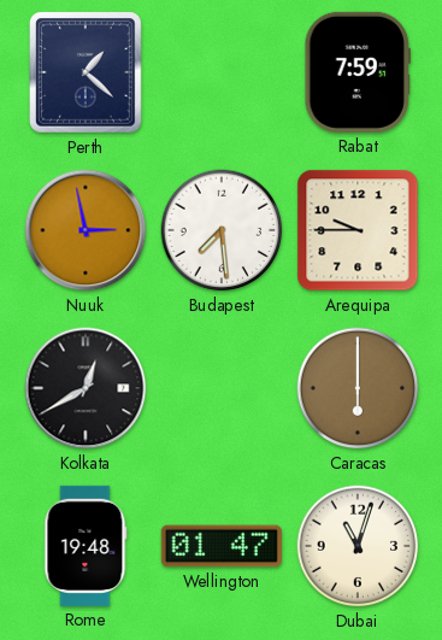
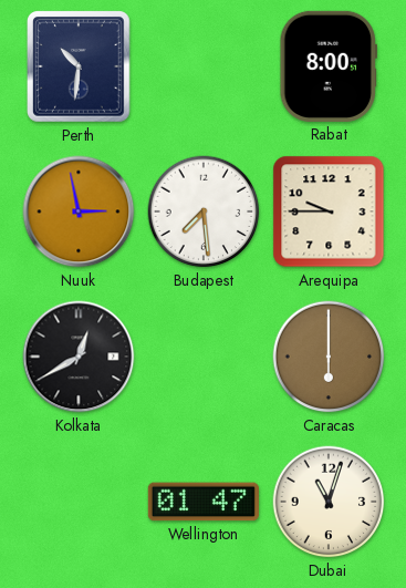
Perth: 1:22 -> 10:31 (80, 66)
Rabat: 7:59 -> 8:00 (327, 66)
Rome: 19:48 -> none (86, 546)
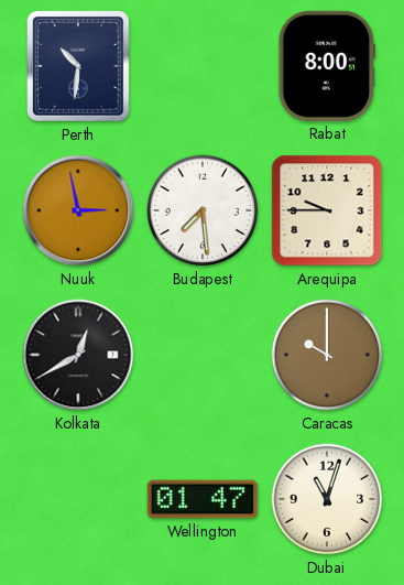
Caracas: 6:00 -> 10:00 (327, 355)
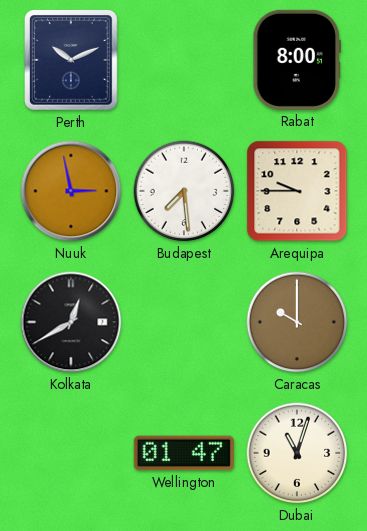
Perth: 10:31 -> 10:11 (72, 60)
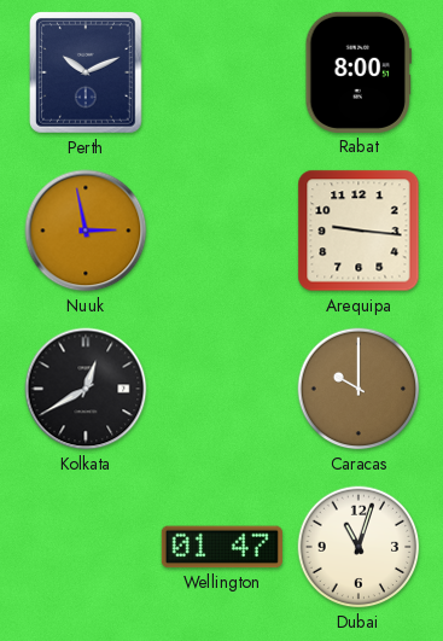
Budapest: 7:29 -> none (184, 191)
Arequipa: 9:45 -> 9:16 (359, 231)
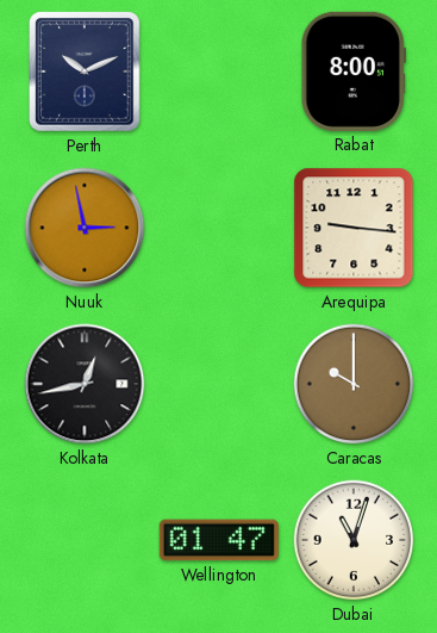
Kolkata: 12:40 -> 12:43 (85, 384)
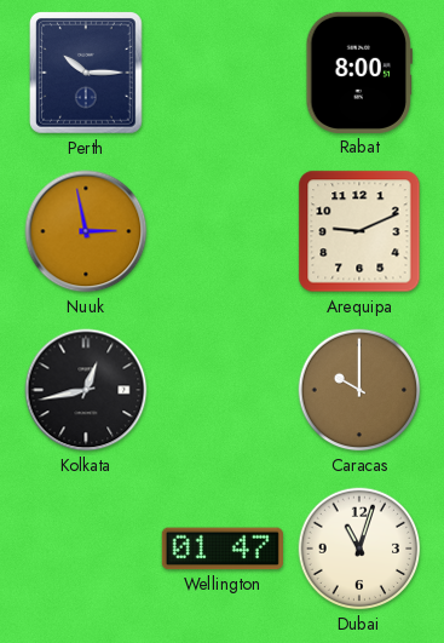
Perth: 10:11 -> 10:15 (87, 73)
Arequipa: 9:16 -> 9:11 (359, 231)
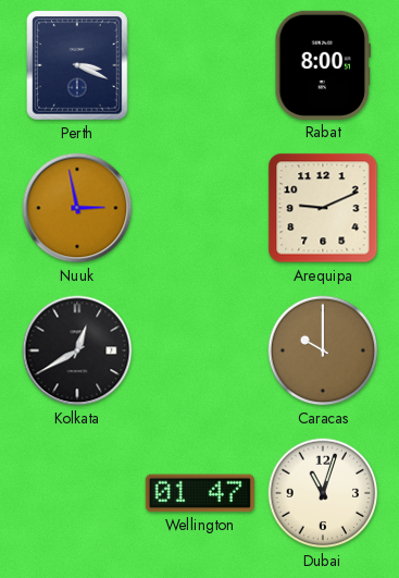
Perth: 10:15 -> 3:19 (78, 65)
Kolkata: 12:43 -> 12:40 (77, 351)
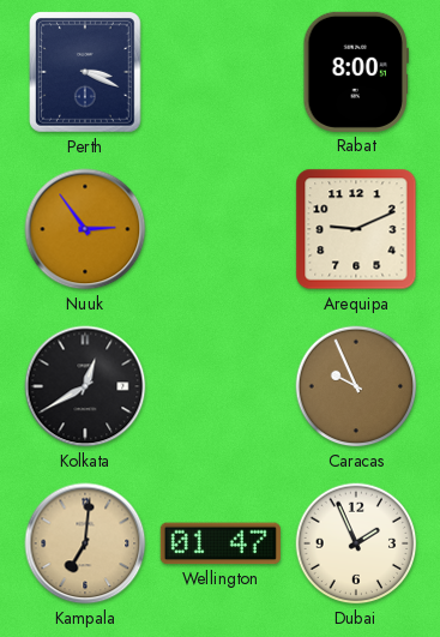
Nuuk: 2:58 -> 2:54 (85, 229)
Caracas: 10:00 -> 9:56 (356, 386)
Kampala: none -> 7:01 (85, 543)
Dubai: 11:03 -> 1:56 (356, 543)
